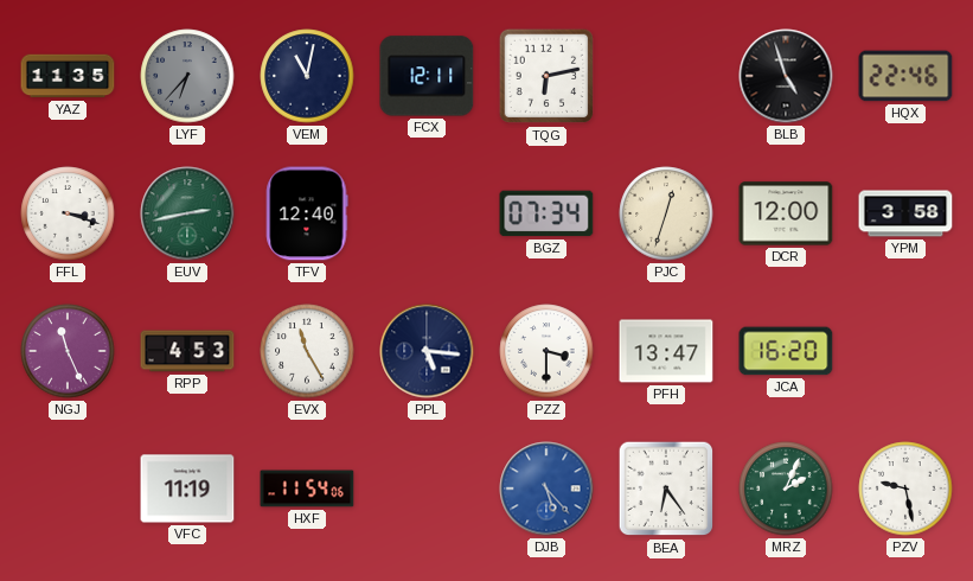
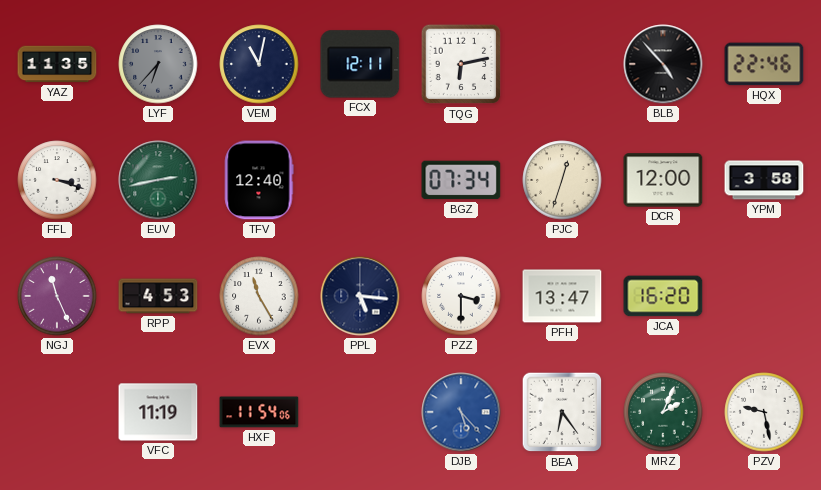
BLB: 4:57 -> 4:53 (663, 64)
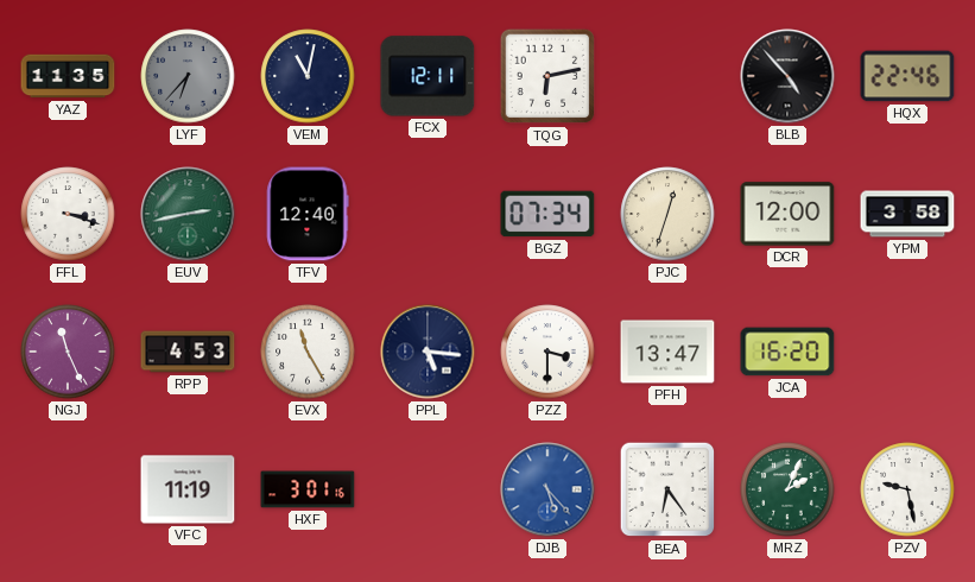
HXF: 11:54 -> 3:01 (308, 489)
